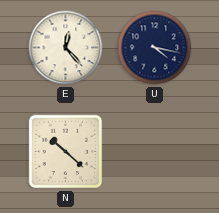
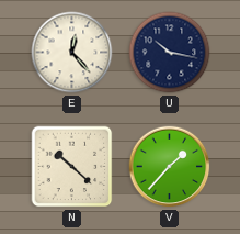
U: 4:17 -> 10:17 (170, 53)
V: none -> 1:37 (170, 167)
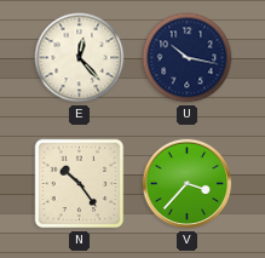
N: 10:22 -> 10:24 (80, 184)
V: 1:37 -> 3:37 (188, 184)
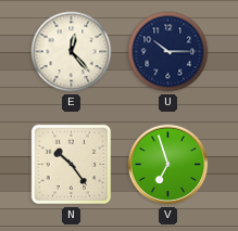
U: 10:17 -> 10:15 (168, 52)
V: 3:37 -> 6:57 (168, 165)
